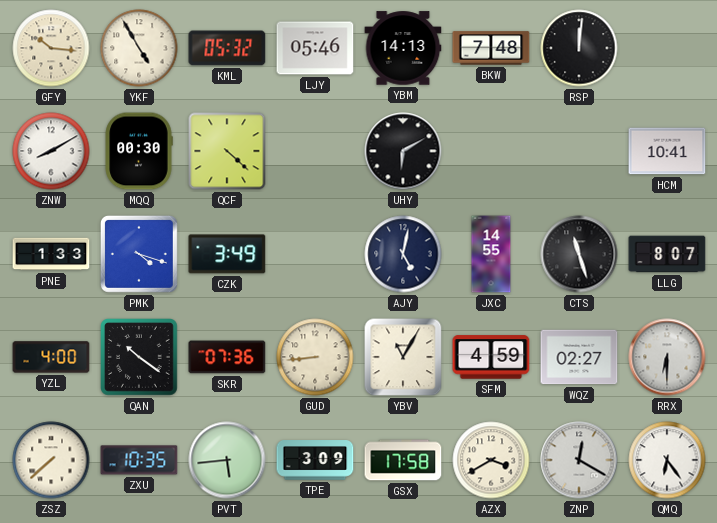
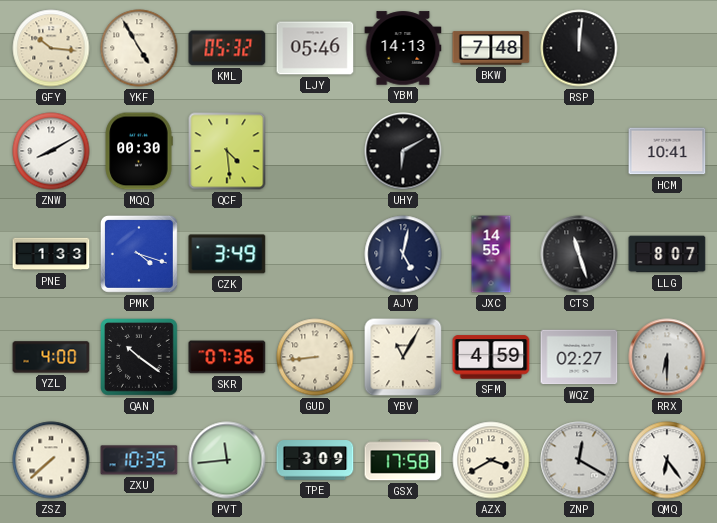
QCF: 4:22 -> 4:29 (227, 151)
PVT: 5:44 -> 11:44 (227, 460)
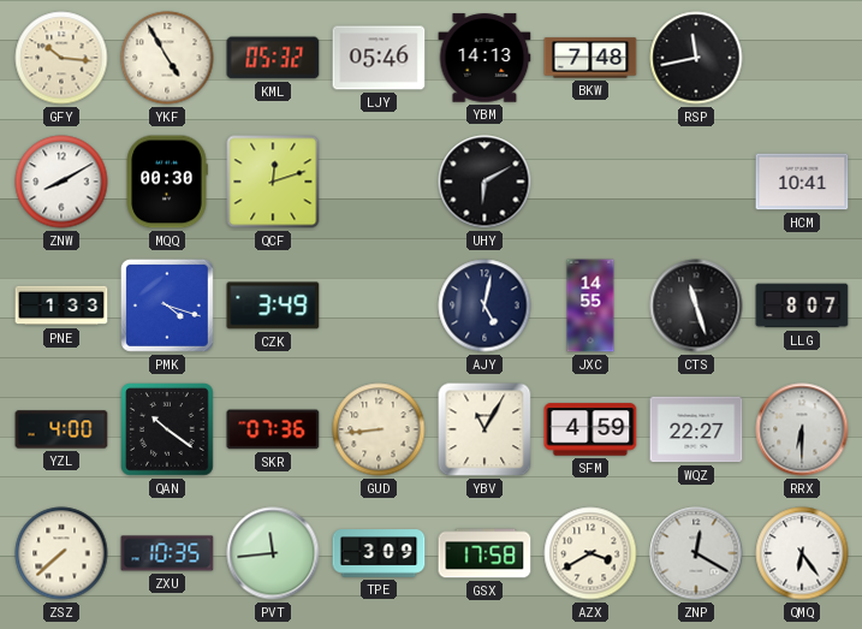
RSP: 12:01 -> 11:43 (696, 58)
QCF: 4:29 -> 12:12 (273, 182)
WQZ: 02:27 -> 22:27 (696, 429)
